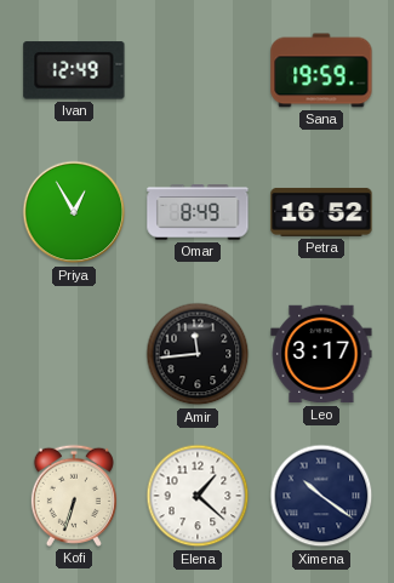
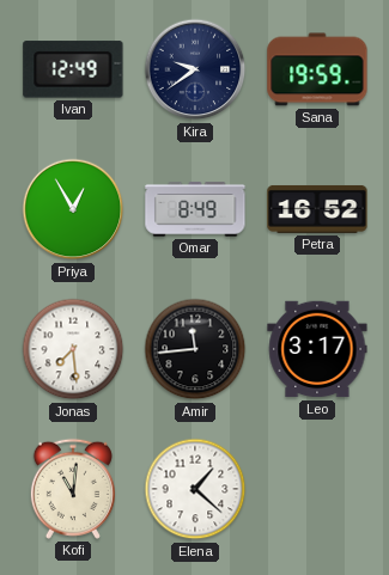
Kira: none -> 9:39 (195, 69)
Jonas: none -> 7:29 (73, 349)
Kofi: 6:33 -> 11:01 (73, 489)
Ximena: 10:21 -> none (321, 496)
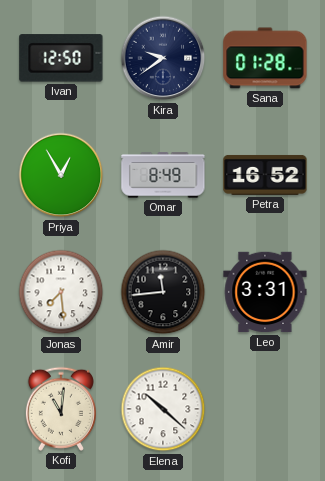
Ivan: 12:49 -> 12:50 (61, 58)
Sana: 19:59 -> 01:28 (265, 58)
Leo: 3:17 -> 3:31 (265, 292)
Elena: 1:22 -> 10:22 (163, 409)
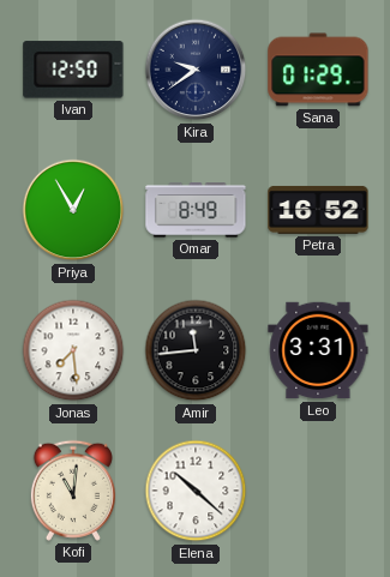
Sana: 01:28 -> 01:29 (318, 70)
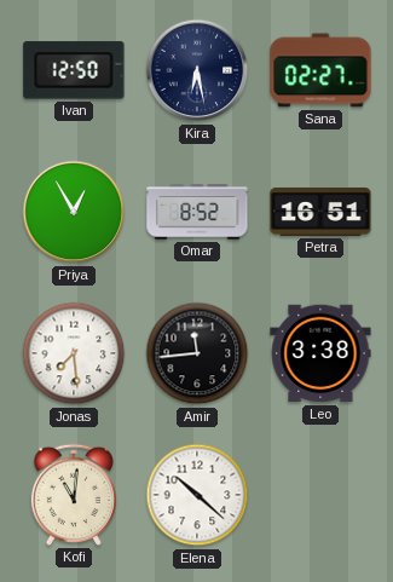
Kira: 9:39 -> 6:28 (197, 70)
Sana: 01:29 -> 02:27 (320, 70)
Omar: 8:49 -> 8:52 (197, 212)
Petra: 16:52 -> 16:51 (320, 212)
Leo: 3:31 -> 3:38 (320, 353)
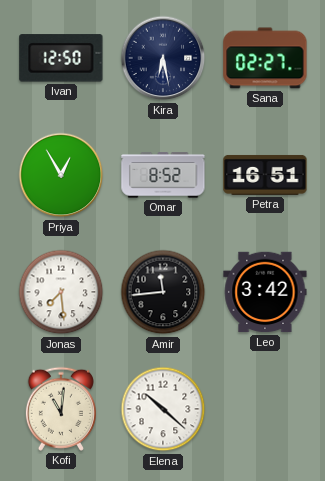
Leo: 3:38 -> 3:42 (265, 292)
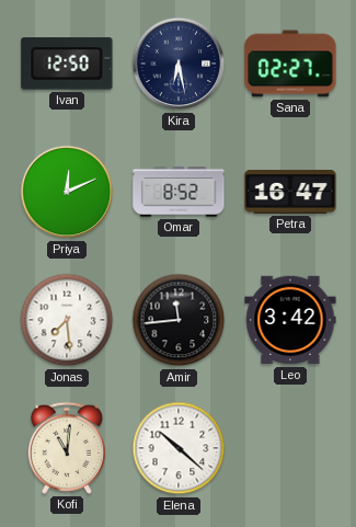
Priya: 12:55 -> 12:11 (67, 192)
Petra: 16:51 -> 16:47 (290, 192)
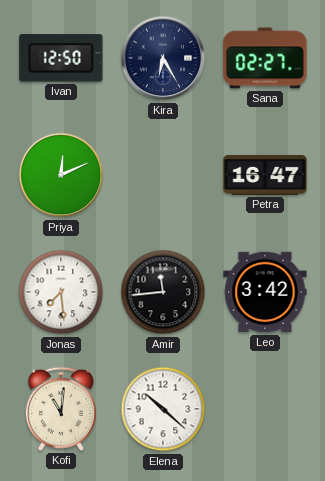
Kira: 6:28 -> 6:25 (163, 58)
Omar: 8:52 -> none (179, 192)
